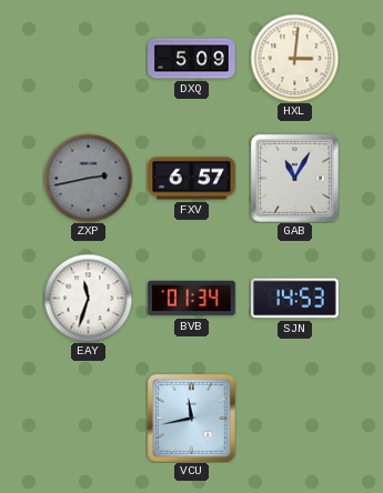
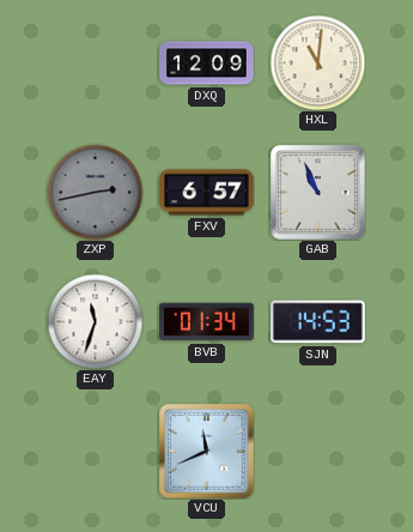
DXQ: 5:09 -> 12:09 (207, 64)
HXL: 3:01 -> 11:01 (317, 62)
GAB: 11:05 -> 10:56 (318, 193)
VCU: 11:43 -> 11:41 (207, 452)
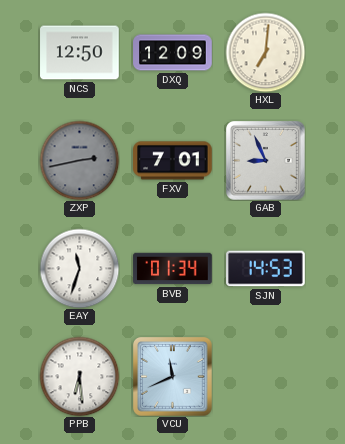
NCS: none -> 12:50 (80, 53)
HXL: 11:01 -> 7:01 (265, 52)
FXV: 6:57 -> 7:01 (173, 161)
GAB: 10:56 -> 8:56 (266, 161)
PPB: none -> 6:29 (79, 376)
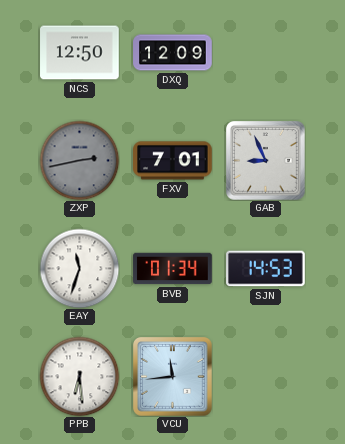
HXL: 7:01 -> none (265, 52)
VCU: 11:41 -> 11:44 (173, 377)
